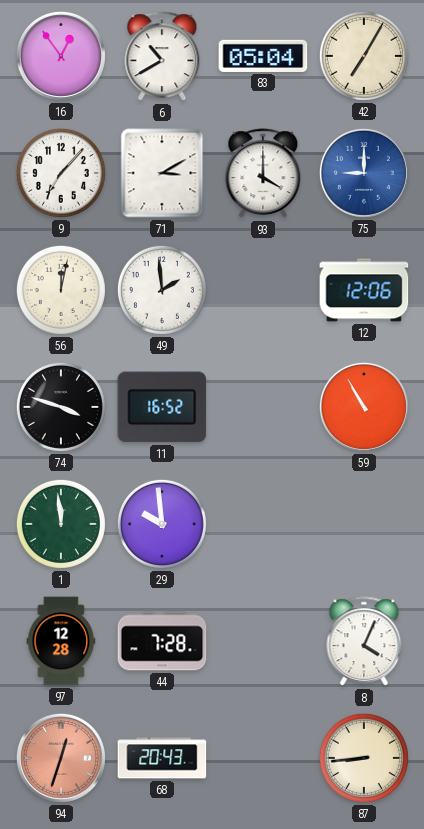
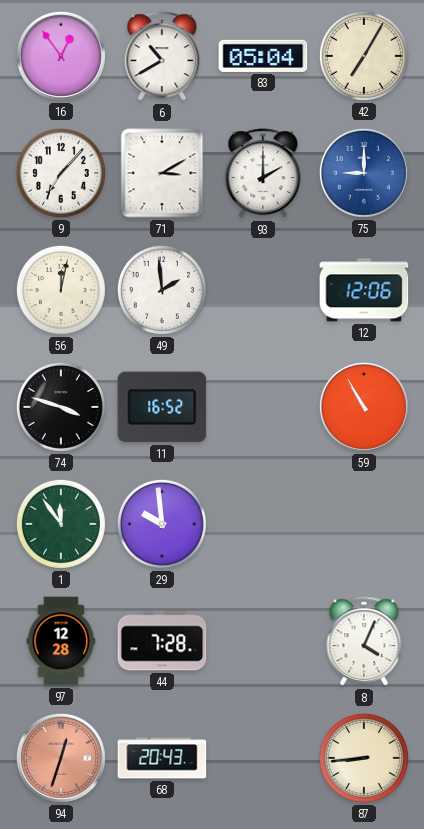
93: 4:00 -> 2:00 (263, 174)
1: 11:59 -> 11:54 (61, 524)
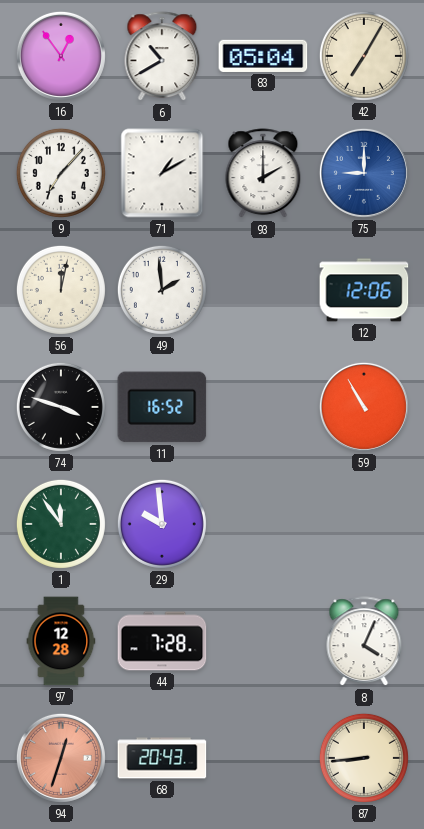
71: 3:10 -> 1:10 (162, 173)
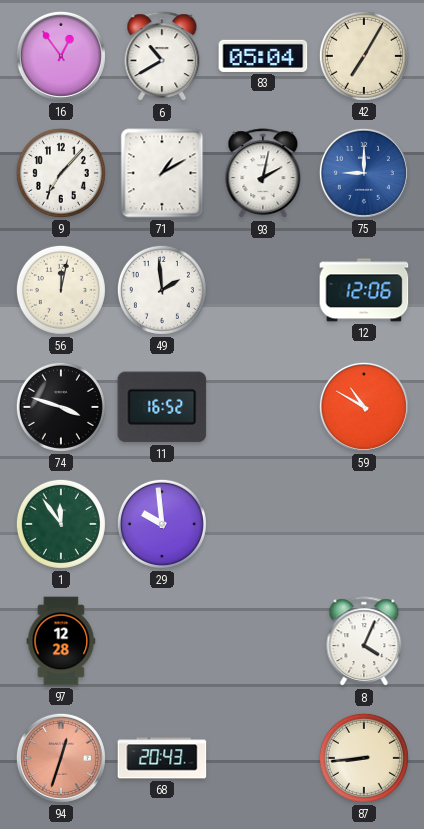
93: 2:00 -> 2:02 (263, 174)
59: 10:55 -> 10:50 (364, 407)
44: 7:28 -> none (162, 641)
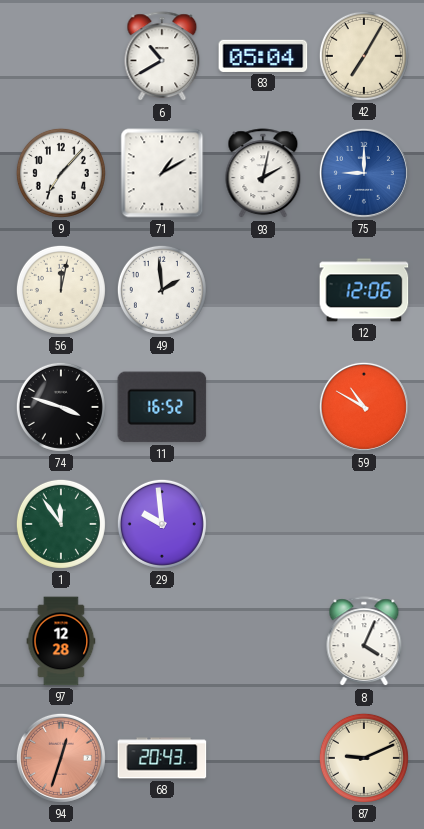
16: 12:54 -> none (61, 56)
87: 8:44 -> 9:11 (364, 758)
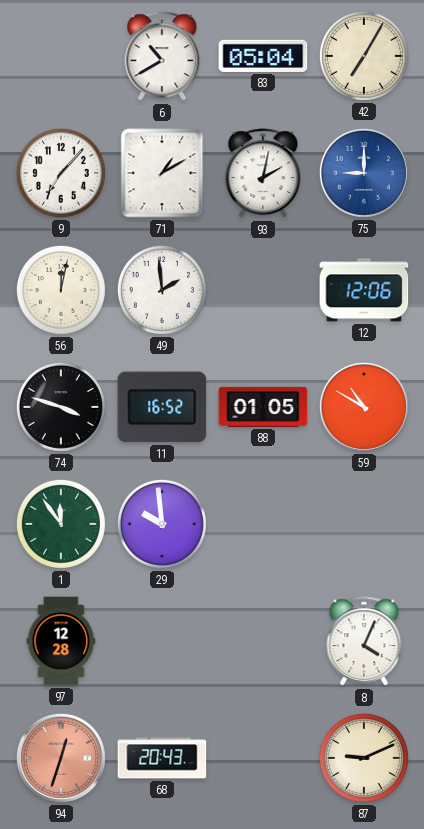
88: none -> 01:05 (263, 407)
